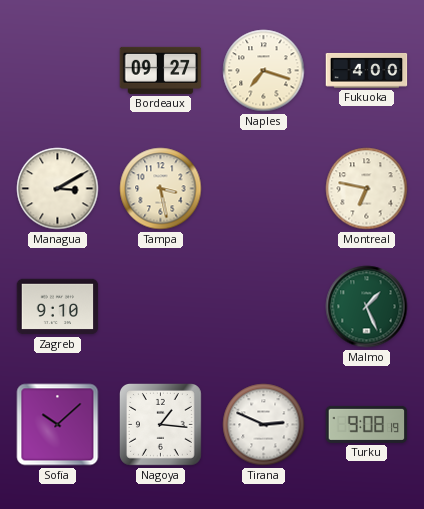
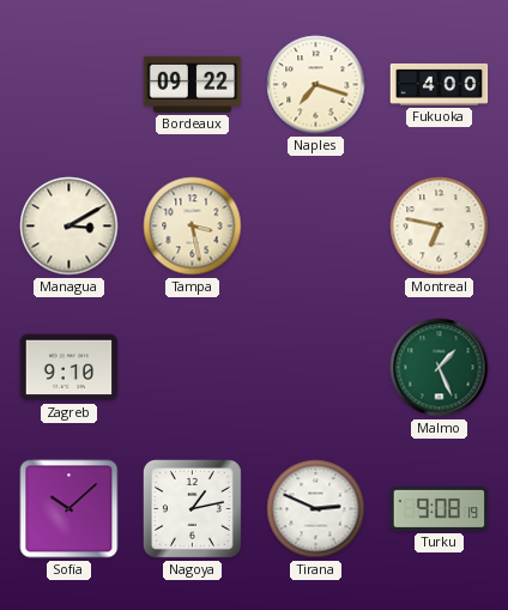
Bordeaux: 09:27 -> 09:22 (193, 84)
Nagoya: 1:16 -> 1:13 (193, 509)
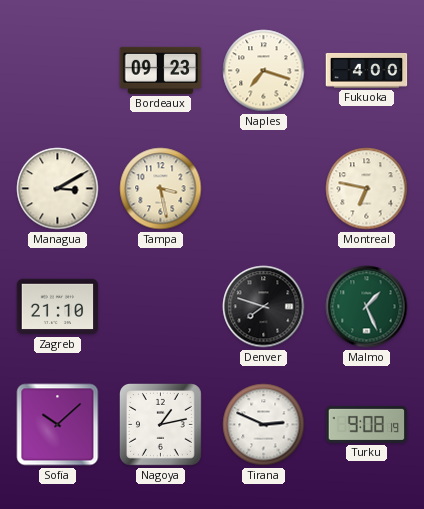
Bordeaux: 09:22 -> 09:23 (161, 70)
Zagreb: 9:10 -> 21:10 (58, 307)
Denver: none -> 7:48 (264, 307)
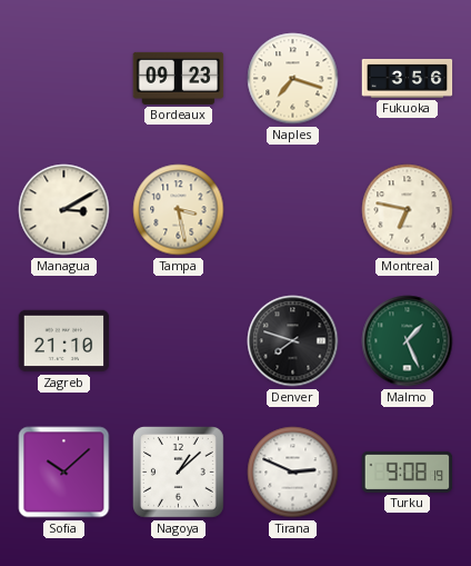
Fukuoka: 4:00 -> 3:56 (408, 79)
Nagoya: 1:13 -> 1:08 (179, 473)
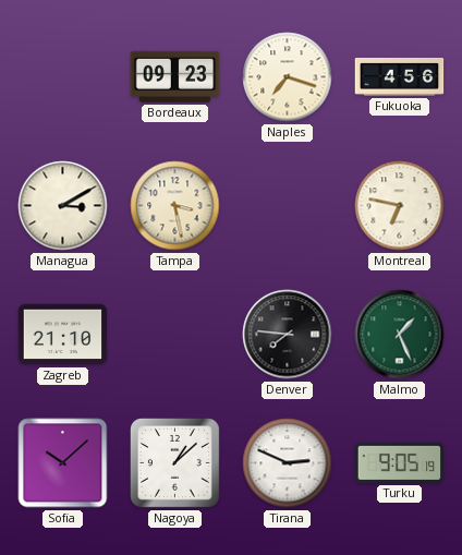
Fukuoka: 3:56 -> 4:56 (400, 77)
Denver: 7:48 -> 7:46 (288, 335)
Turku: 9:08 -> 9:05 (400, 462)
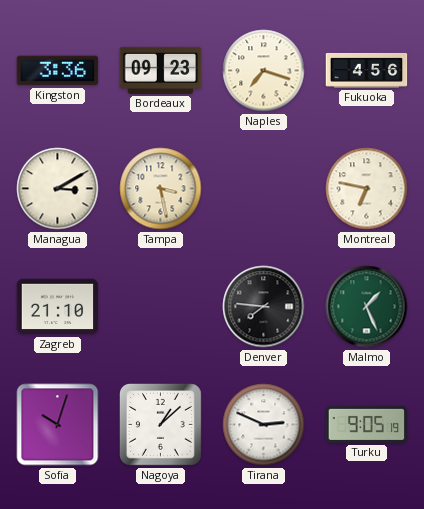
Kingston: none -> 3:36 (58, 71)
Sofia: 10:08 -> 10:03 (58, 425)
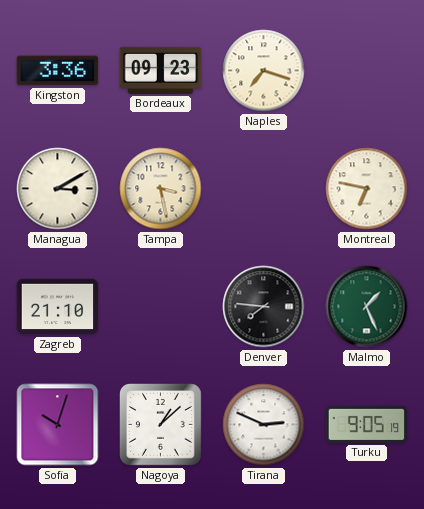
Fukuoka: 4:56 -> none (367, 71)
